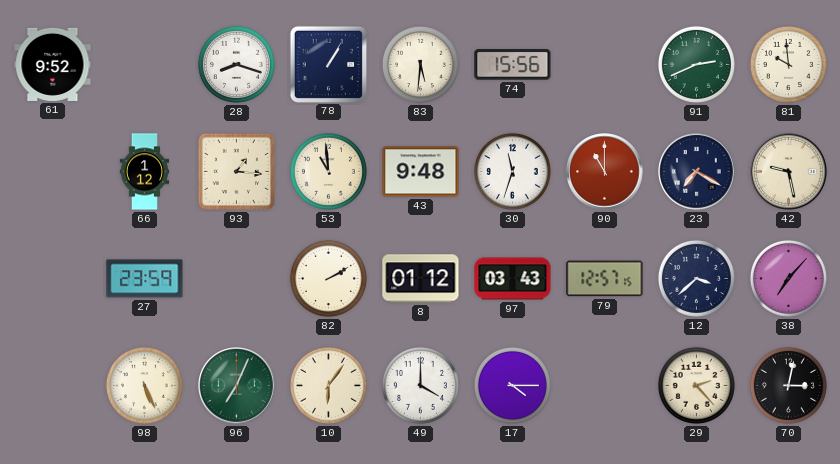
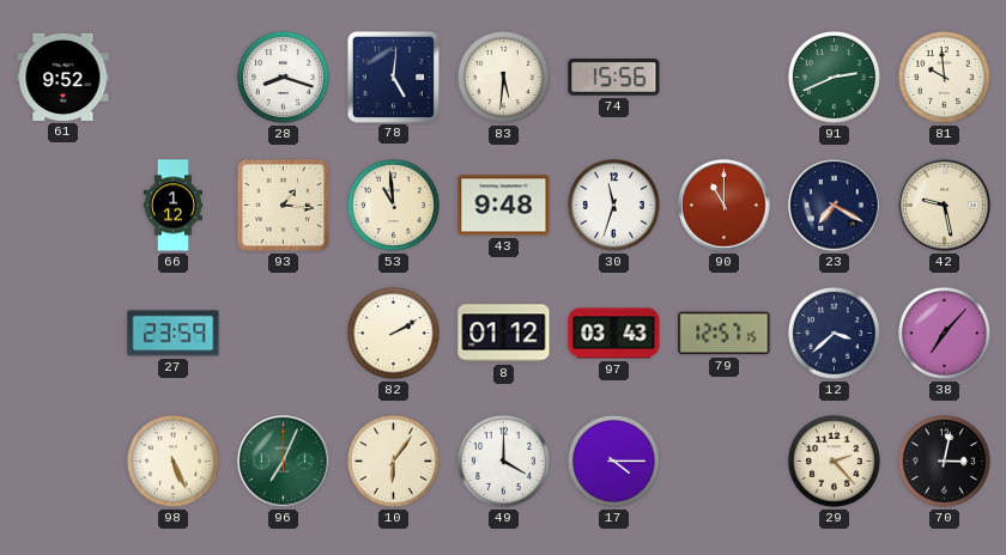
78: 1:05 -> 5:01 (393, 77)
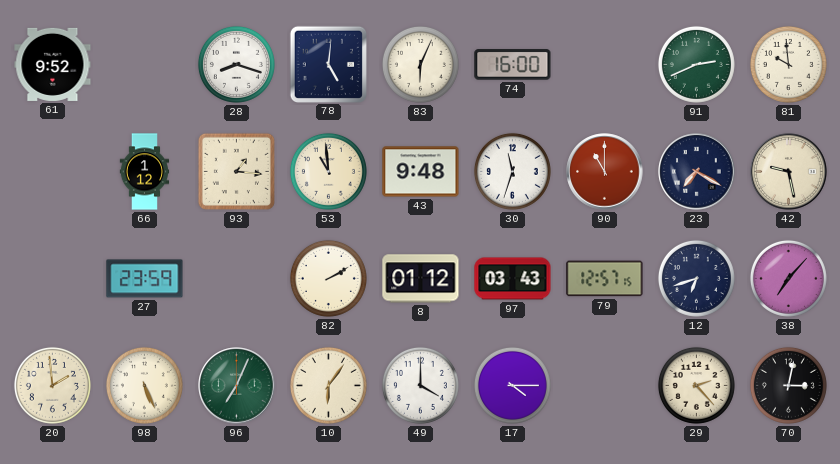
83: 5:31 -> 6:04 (420, 64)
74: 15:56 -> 16:00 (513, 65)
12: 3:38 -> 6:42 (696, 278)
20: none -> 1:59 (52, 385)
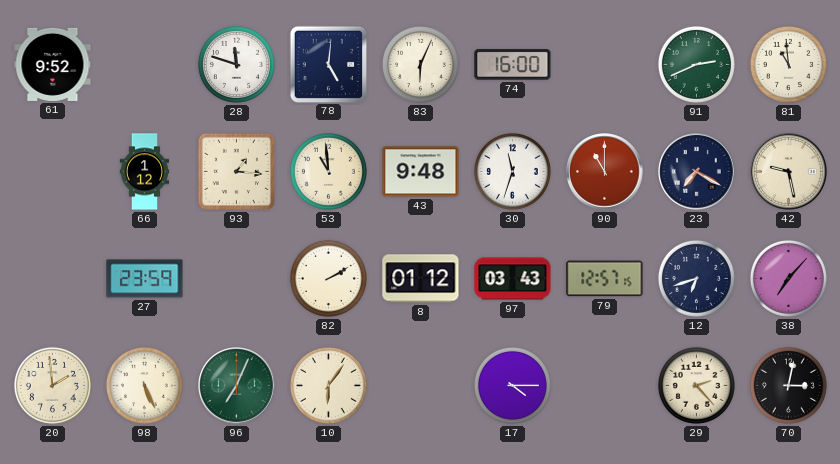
28: 8:18 -> 11:48 (236, 64)
81: 9:59 -> 10:59 (788, 64)
49: 4:00 -> none (420, 385)
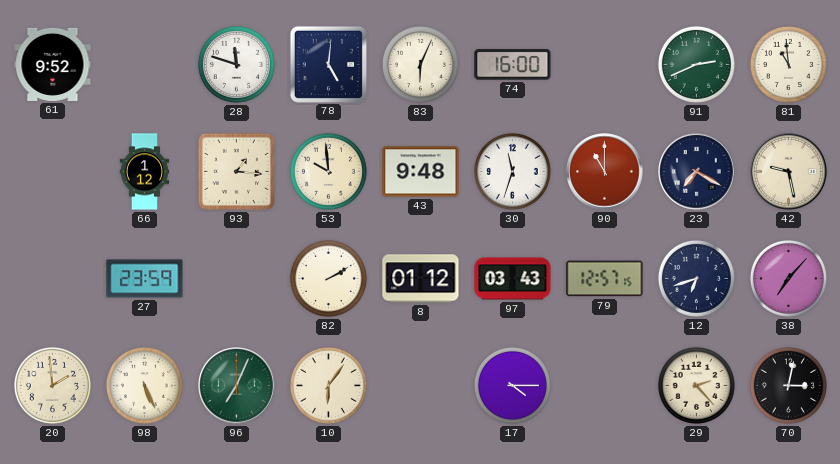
53: 10:59 -> 9:59 (328, 171)
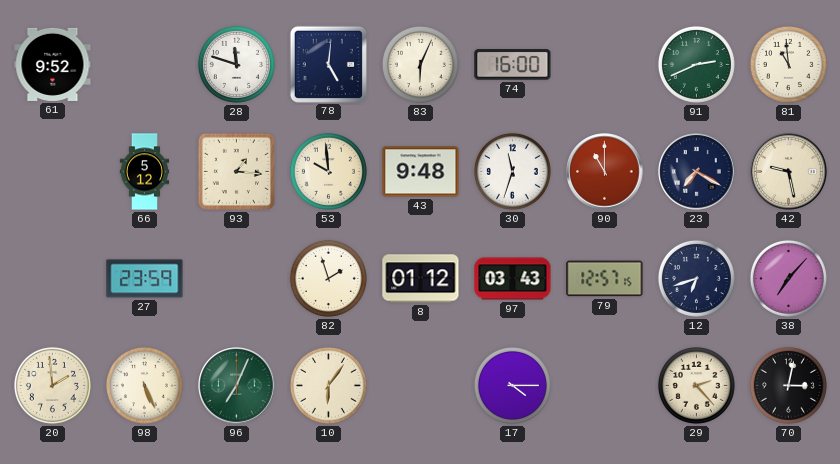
66: 1:12 -> 5:12 (145, 172)
82: 2:10 -> 1:57 (328, 278)
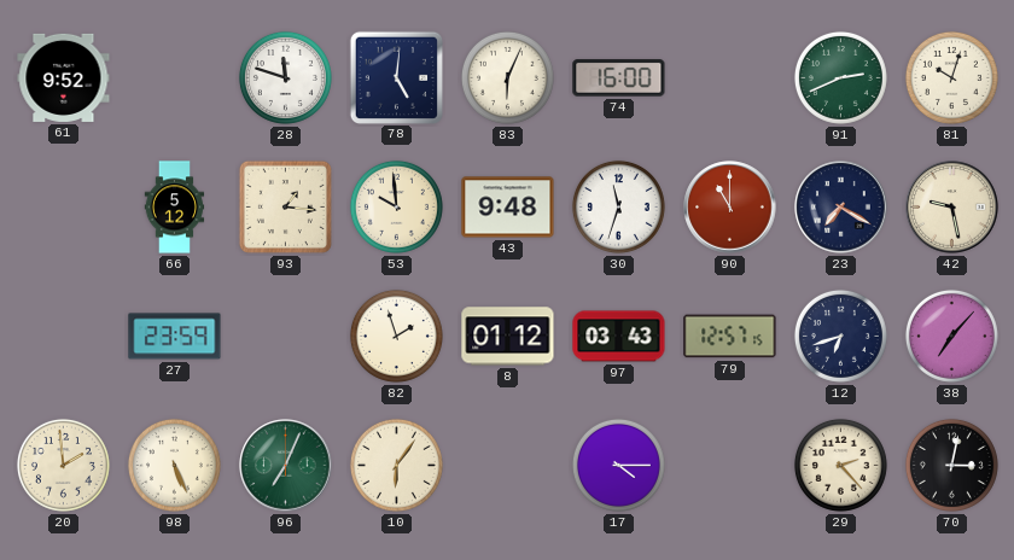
81: 10:59 -> 10:03 (951, 77)
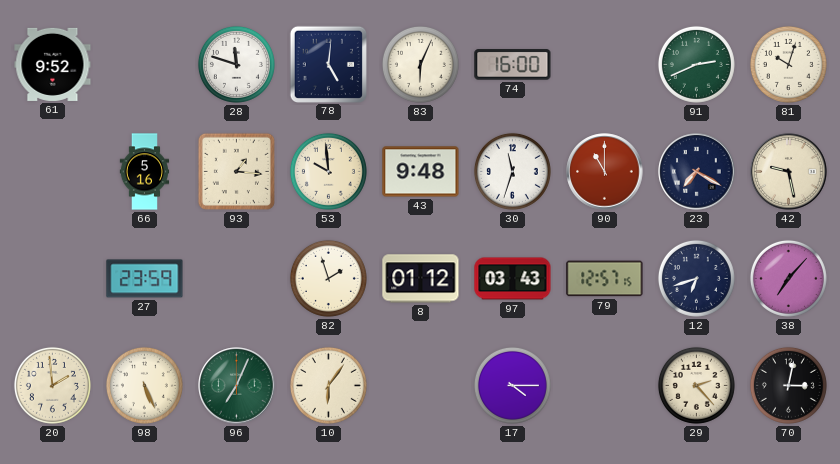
66: 5:12 -> 5:16 (145, 172)
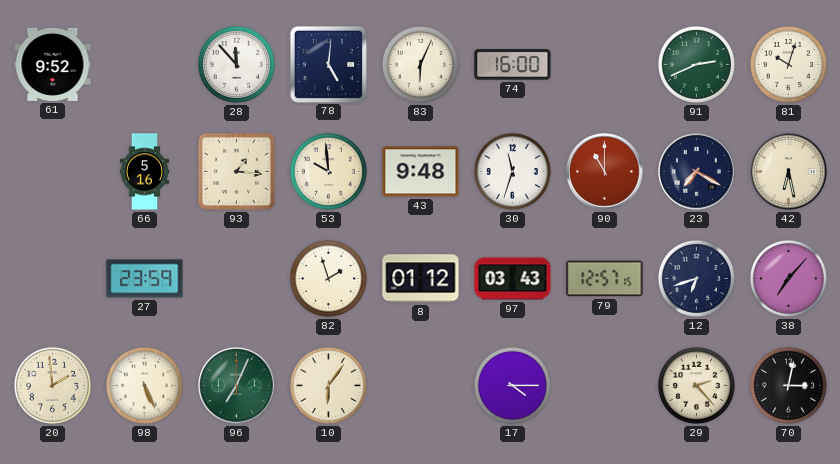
28: 11:48 -> 11:53 (236, 64)
42: 9:28 -> 6:28 (789, 172)
